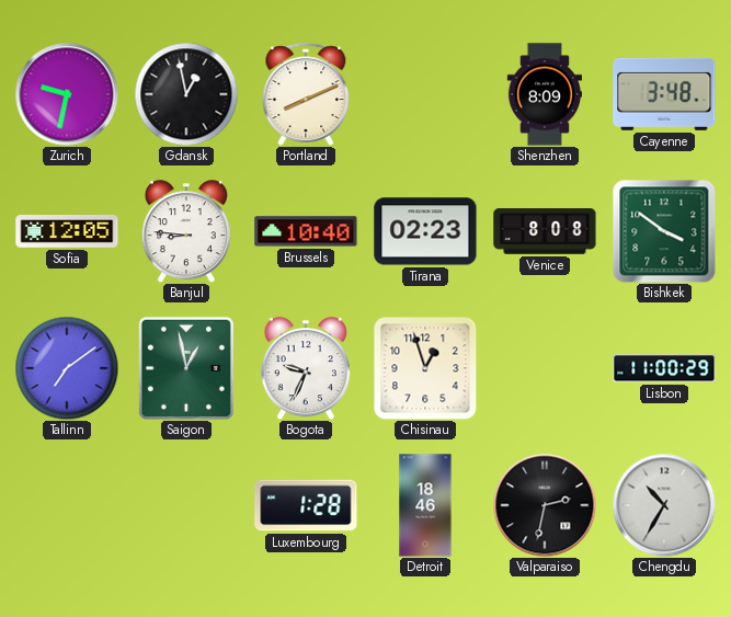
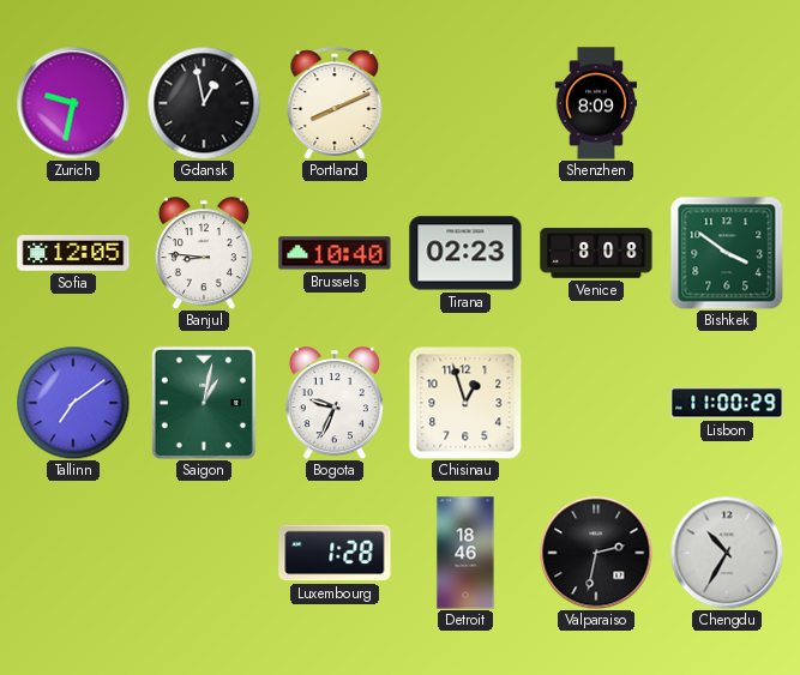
Cayenne: 3:48 -> none (664, 94)
Saigon: 12:58 -> 1:02 (204, 403)
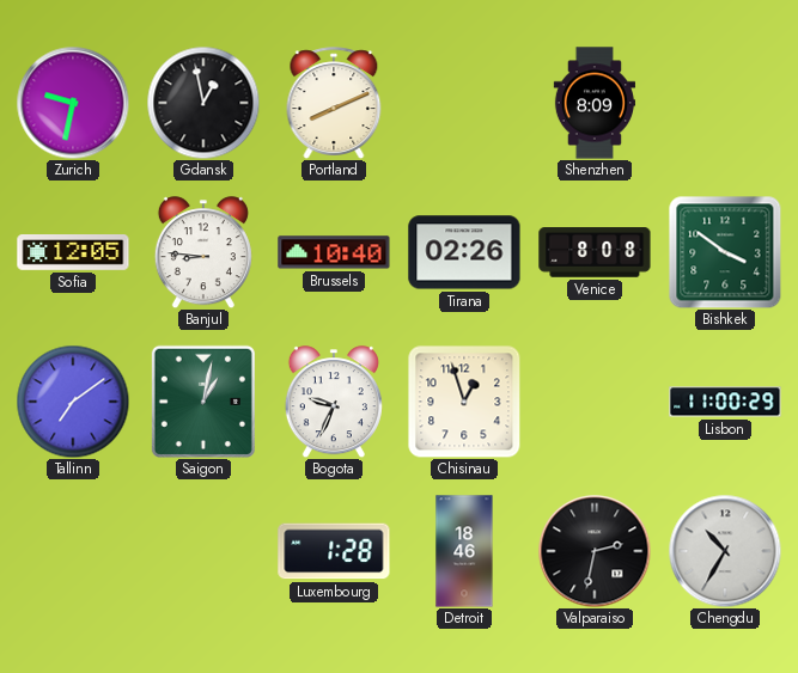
Tirana: 02:23 -> 02:26 (464, 252)
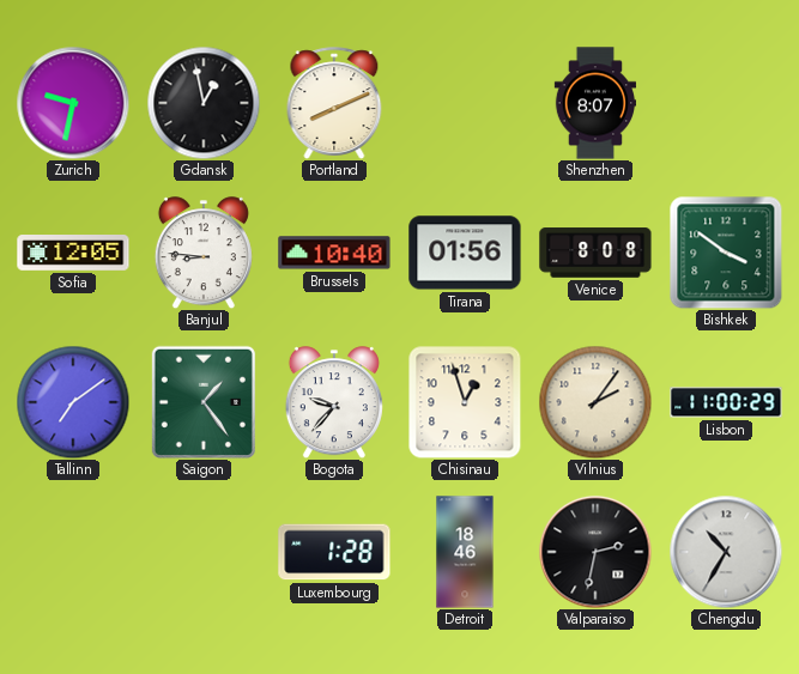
Shenzhen: 8:09 -> 8:07 (594, 103)
Tirana: 02:26 -> 01:56 (465, 253)
Saigon: 1:02 -> 1:24 (204, 402)
Bogota: 9:34 -> 9:37 (334, 402)
Vilnius: none -> 2:06 (595, 402)
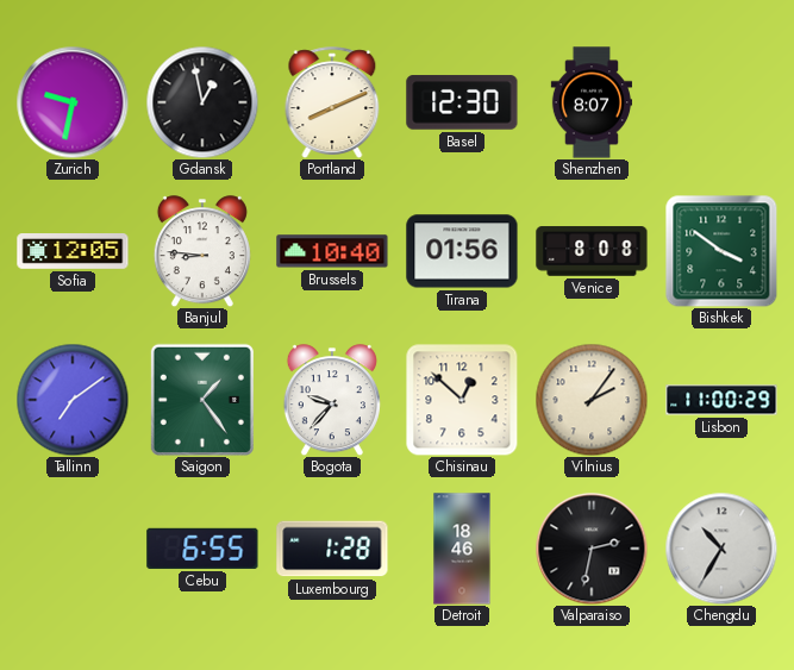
Basel: none -> 12:30 (462, 102)
Chisinau: 12:57 -> 12:52 (462, 400)
Cebu: none -> 6:55 (202, 549)
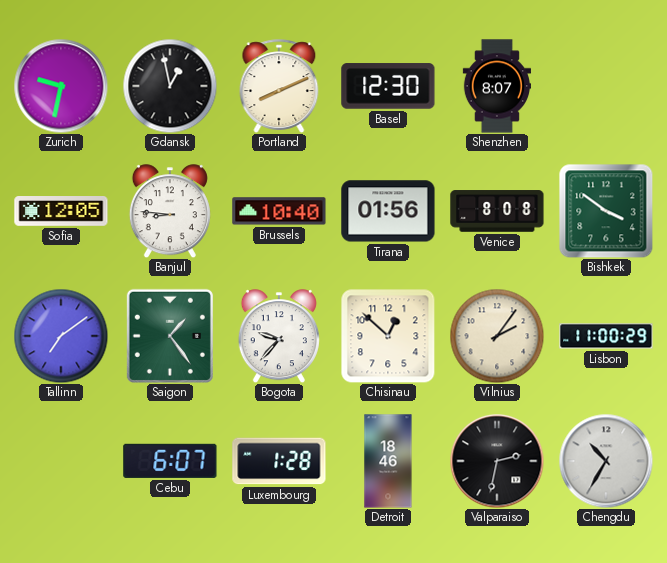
Cebu: 6:55 -> 6:07 (170, 461)
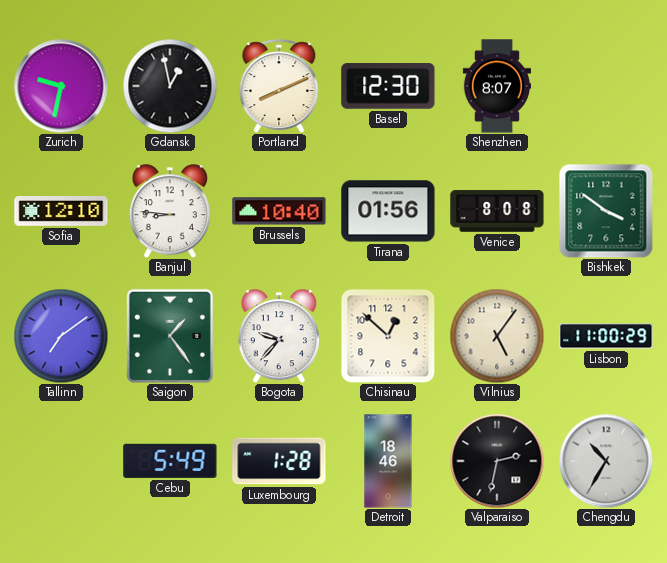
Sofia: 12:05 -> 12:10 (61, 212)
Vilnius: 2:06 -> 5:06 (497, 336)
Cebu: 6:07 -> 5:49 (170, 461)
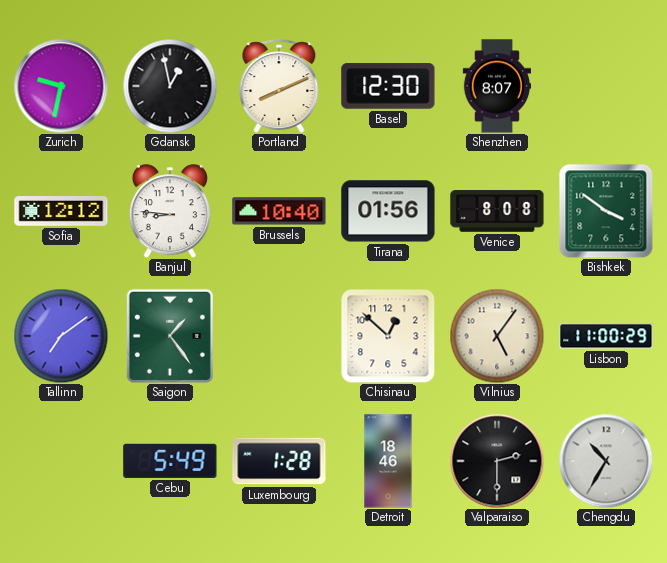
Sofia: 12:10 -> 12:12 (61, 212)
Bogota: 9:37 -> none (279, 336)
Valparaiso: 2:32 -> 2:30 (497, 461)
